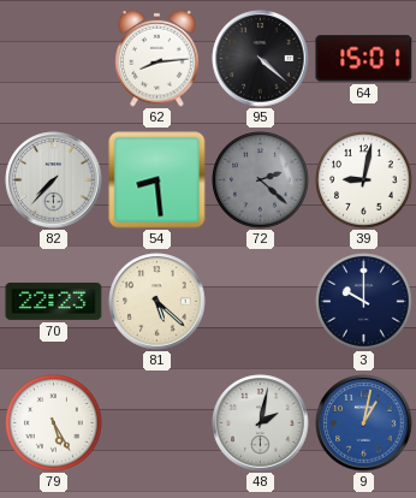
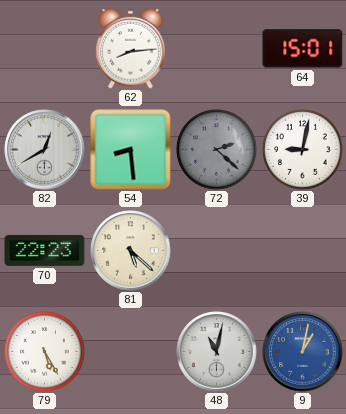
95: 4:22 -> none (261, 59)
82: 7:37 -> 12:40 (45, 150)
3: 10:00 -> none (364, 302)
48: 2:02 -> 11:02 (217, 352)
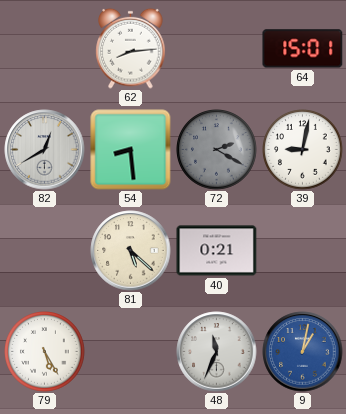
72: 2:22 -> 2:20 (217, 150)
70: 22:23 -> none (45, 250)
40: none -> 0:21 (217, 251)
48: 11:02 -> 11:34 (217, 352)
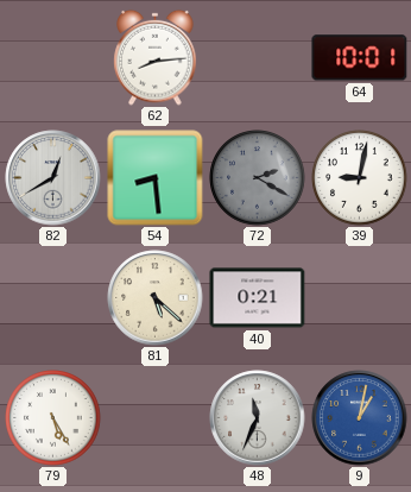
64: 15:01 -> 10:01 (360, 58)
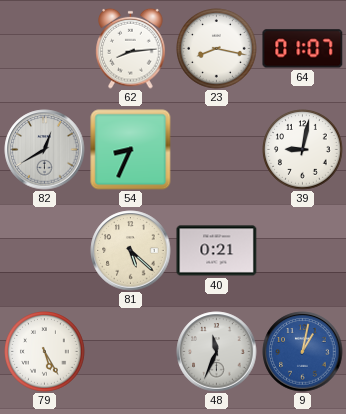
23: none -> 8:17 (217, 49)
64: 10:01 -> 01:07 (303, 49)
54: 8:29 -> 8:34 (131, 150)
72: 2:20 -> none (258, 178)
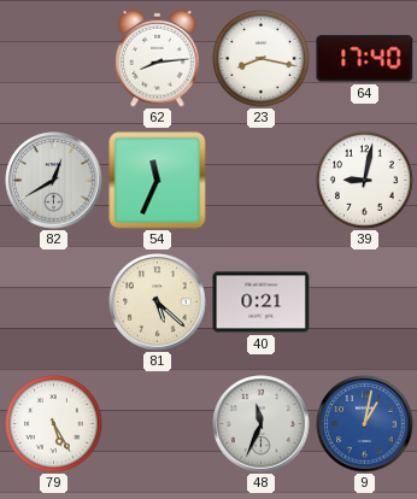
64: 01:07 -> 17:40 (365, 59)
54: 8:34 -> 11:34 (158, 181)
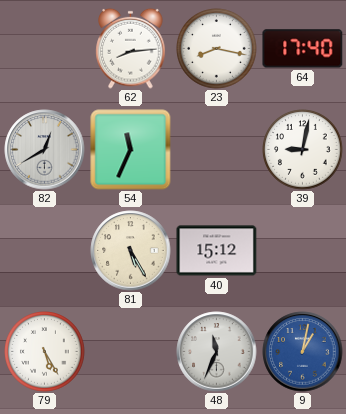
81: 5:22 -> 5:25 (131, 251)
40: 0:21 -> 15:12 (217, 251)
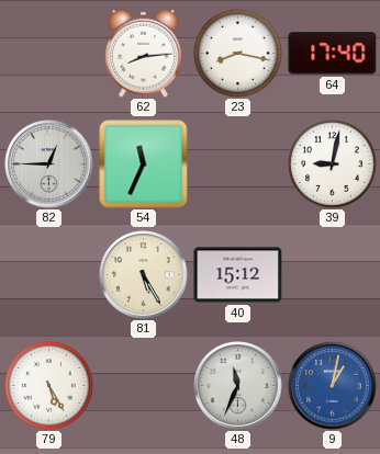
82: 12:40 -> 12:45 (49, 164)
